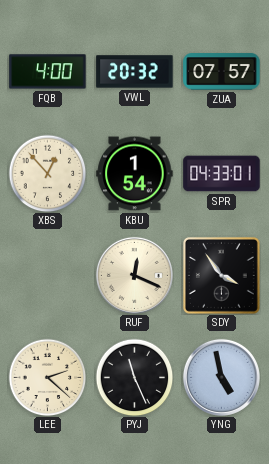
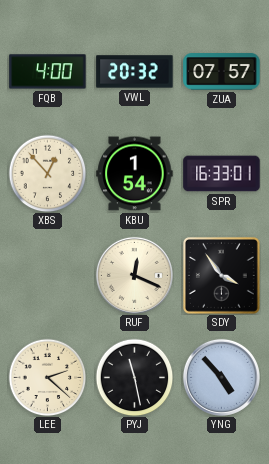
SPR: 04:33 -> 16:33 (222, 174)
PYJ: 11:26 -> 11:28 (134, 377)
YNG: 4:58 -> 4:53 (221, 377)
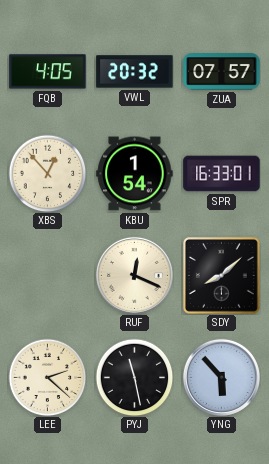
FQB: 4:00 -> 4:05 (48, 72)
SDY: 3:54 -> 8:08 (221, 275)
YNG: 4:53 -> 5:53 (221, 377)
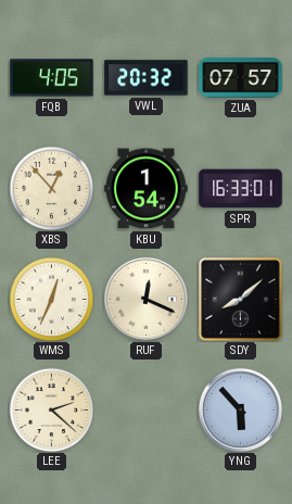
WMS: none -> 12:34 (51, 299)
PYJ: 11:28 -> none (134, 377)
